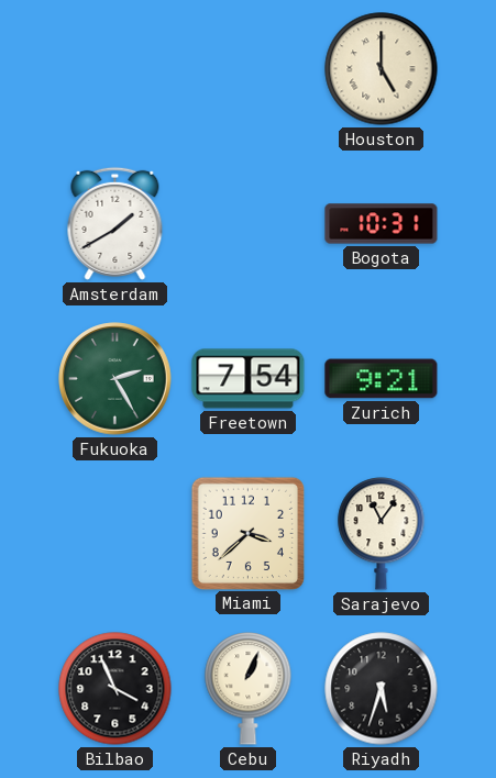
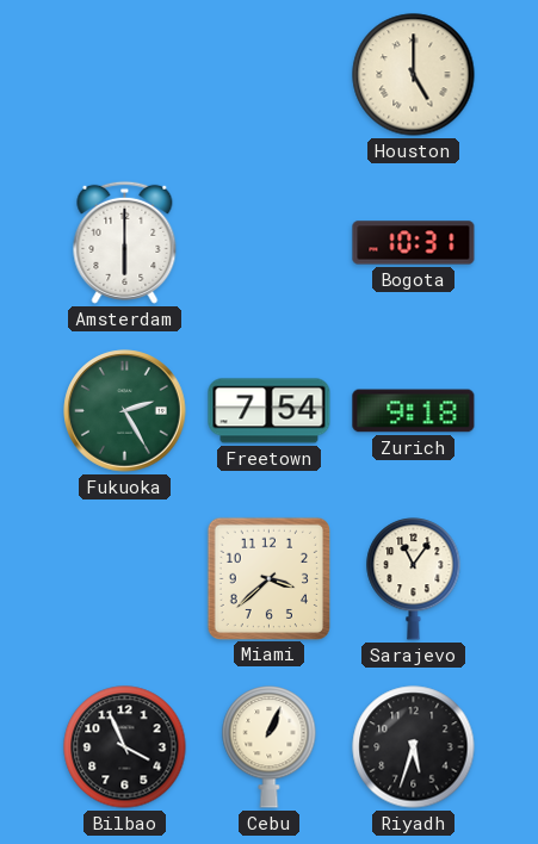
Amsterdam: 1:40 -> 6:00 (125, 242)
Zurich: 9:21 -> 9:18 (414, 411)
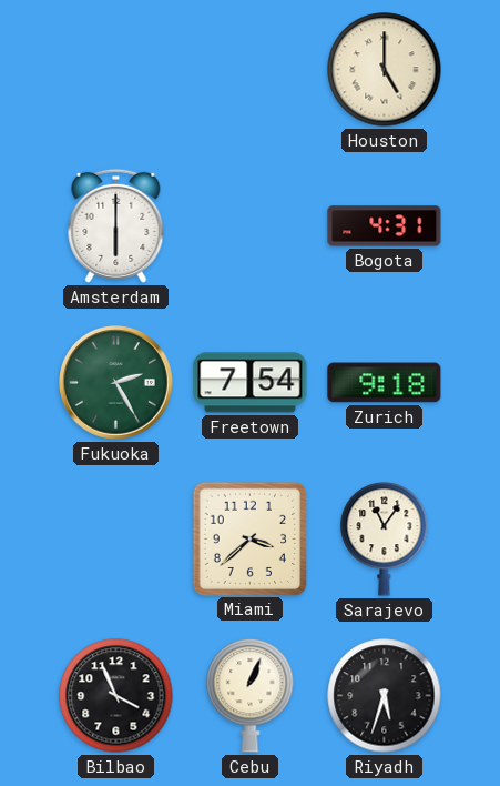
Bogota: 10:31 -> 4:31 (385, 226)
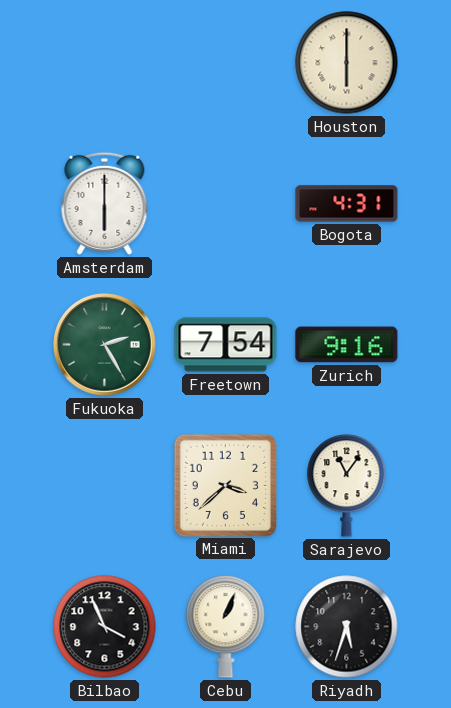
Houston: 5:00 -> 6:00 (347, 63)
Zurich: 9:18 -> 9:16 (347, 345)
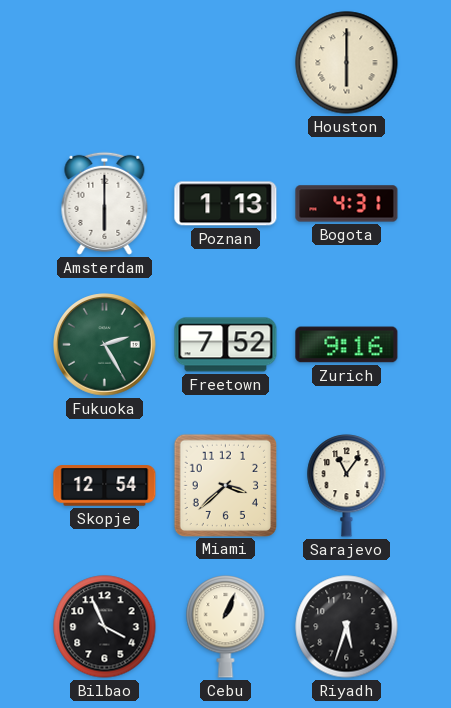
Poznan: none -> 1:13 (226, 204)
Freetown: 7:54 -> 7:52 (226, 345)
Skopje: none -> 12:54 (105, 486)
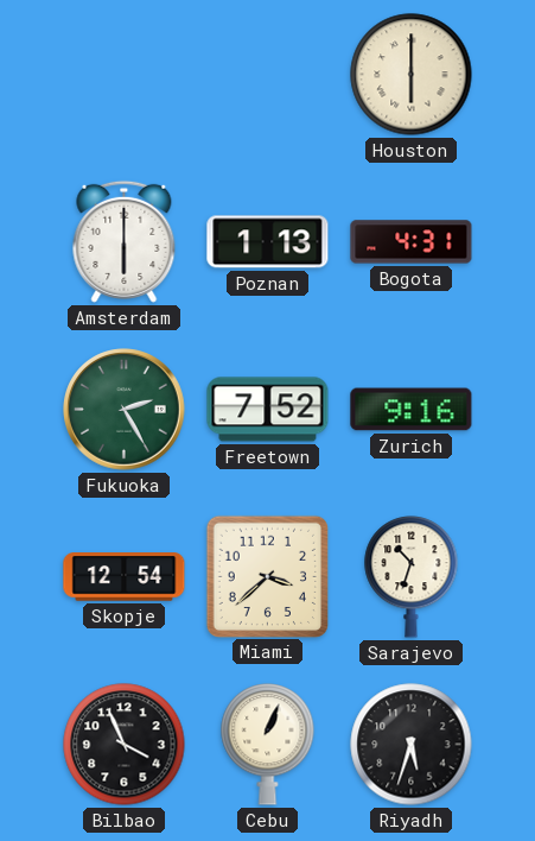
Sarajevo: 11:06 -> 10:33 (412, 577)
